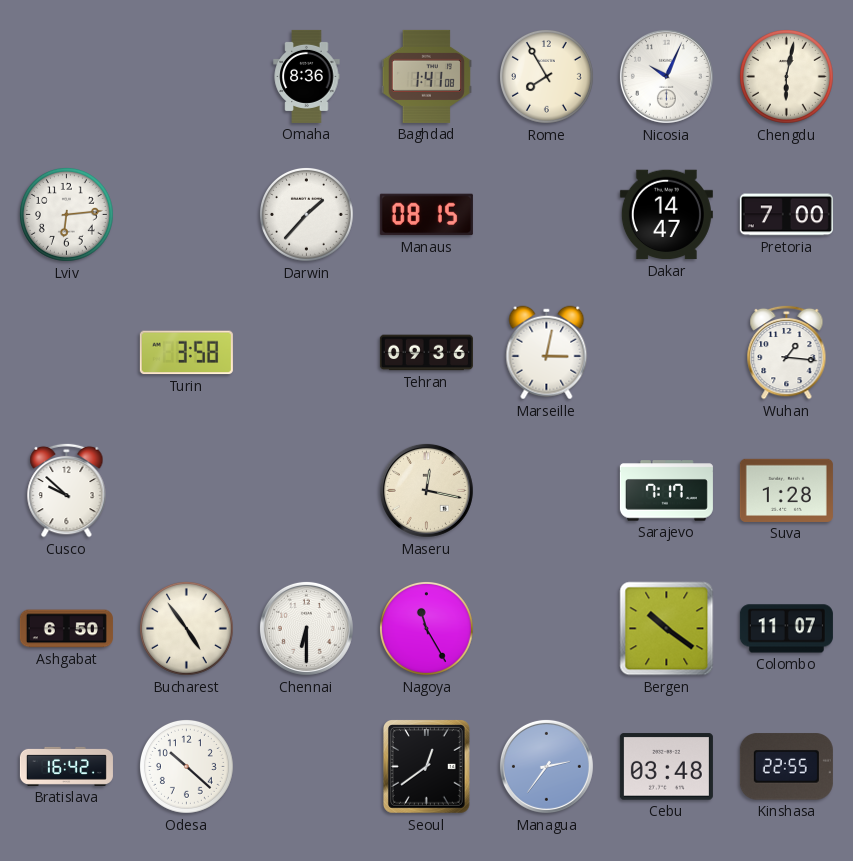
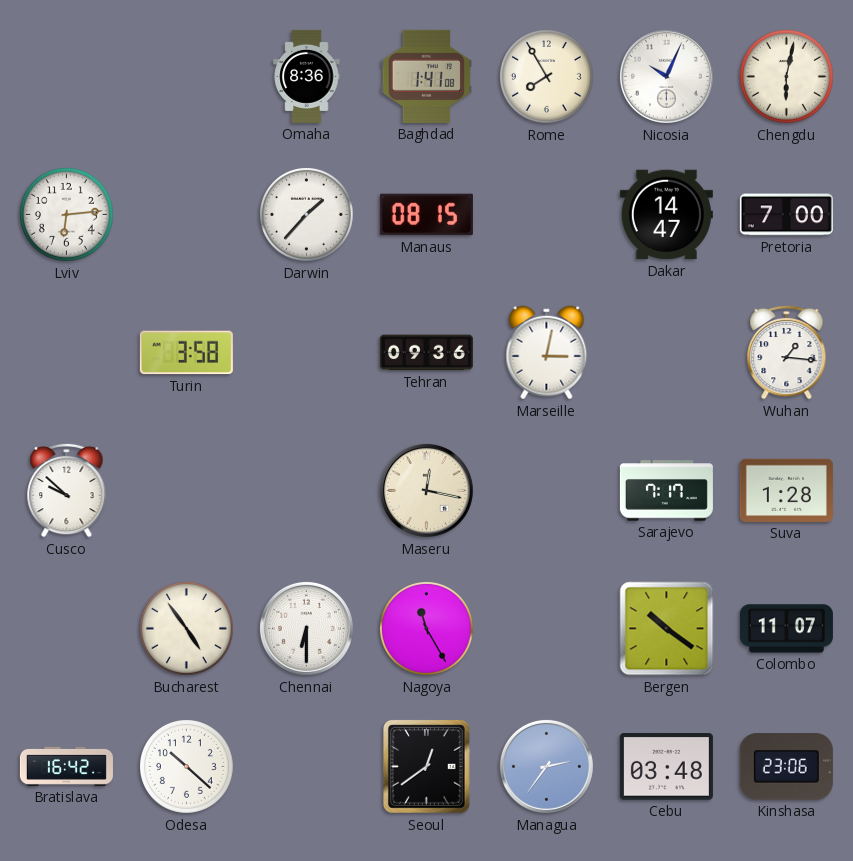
Ashgabat: 6:50 -> none (66, 629)
Kinshasa: 22:55 -> 23:06 (786, 767)
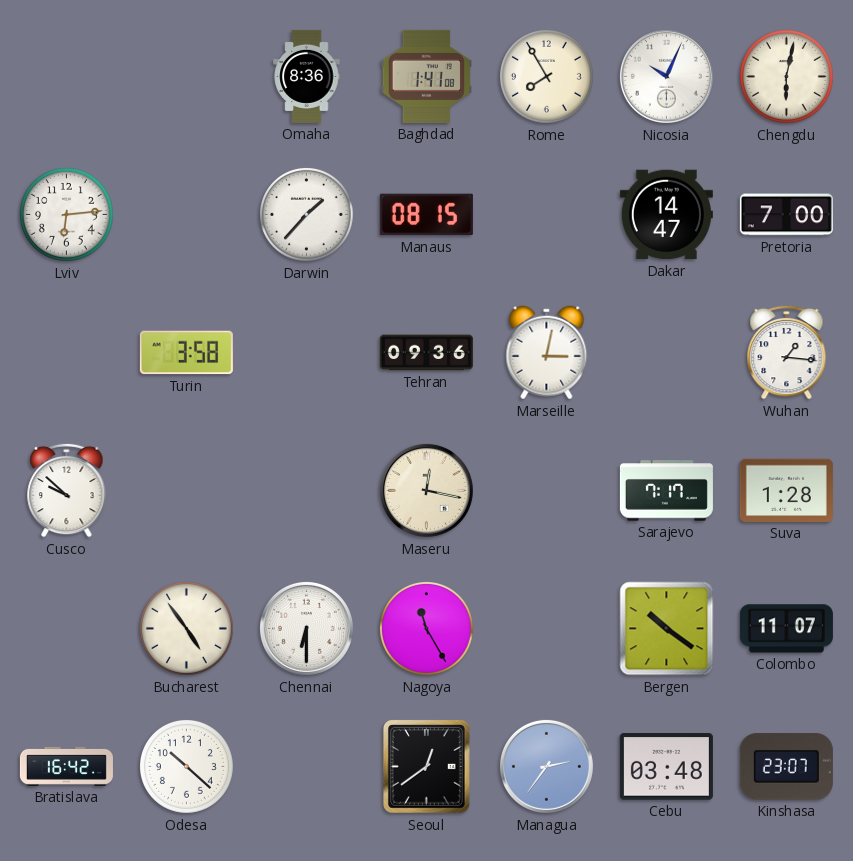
Kinshasa: 23:06 -> 23:07 (786, 767)
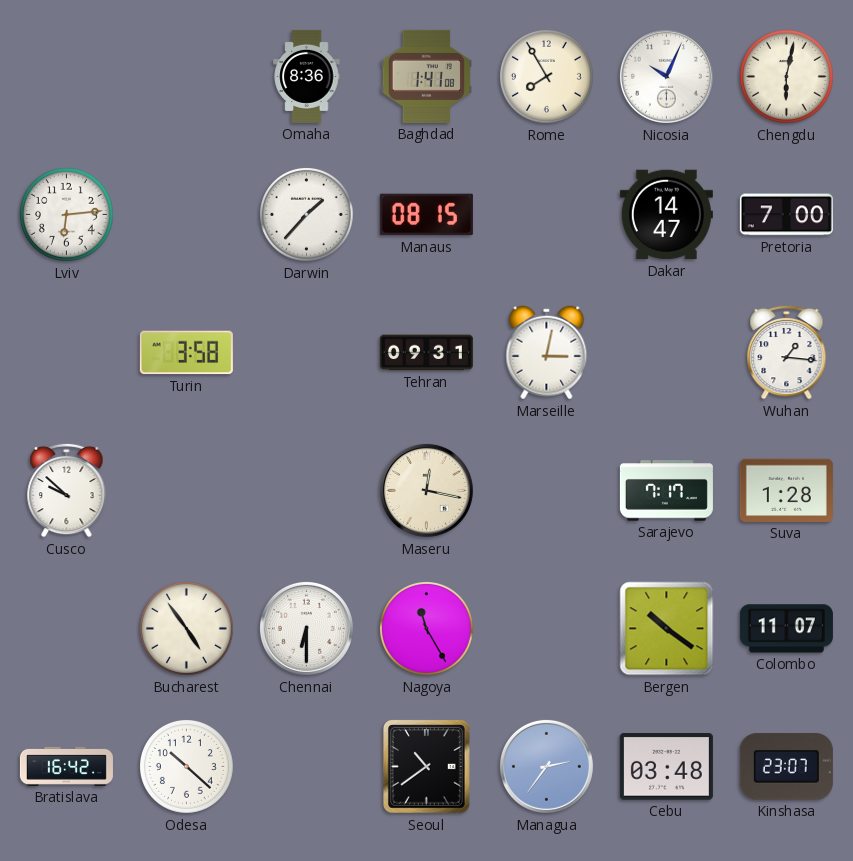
Tehran: 09:36 -> 09:31 (426, 353)
Seoul: 12:39 -> 10:39 (426, 767)
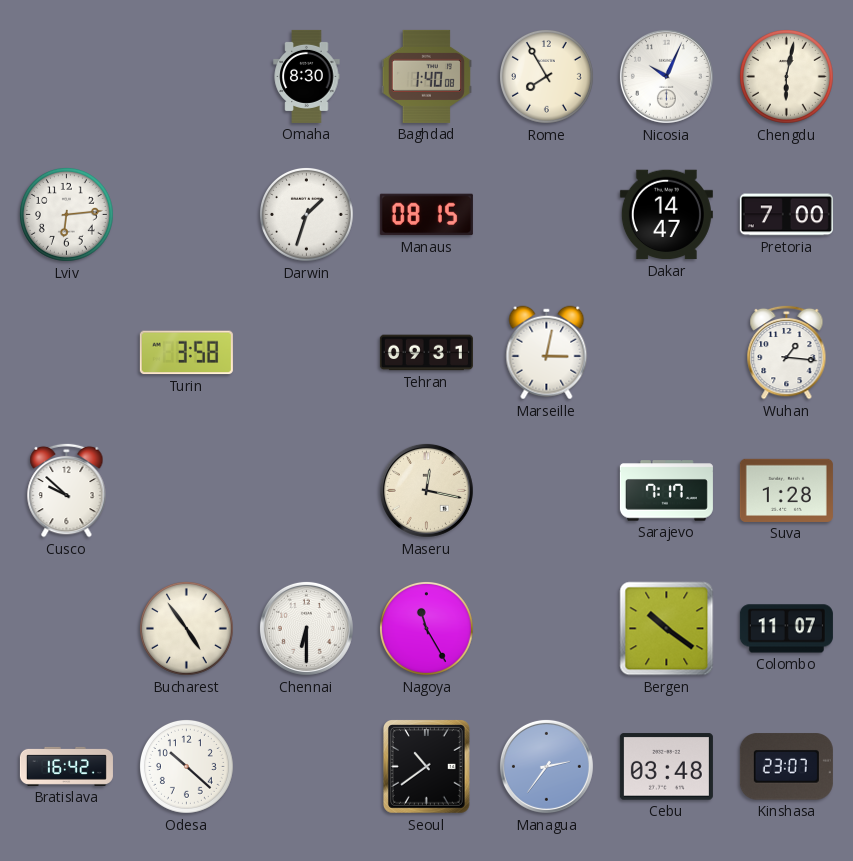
Omaha: 8:36 -> 8:30 (307, 76)
Baghdad: 1:41 -> 1:40 (426, 76)
Darwin: 1:37 -> 1:33 (307, 215)
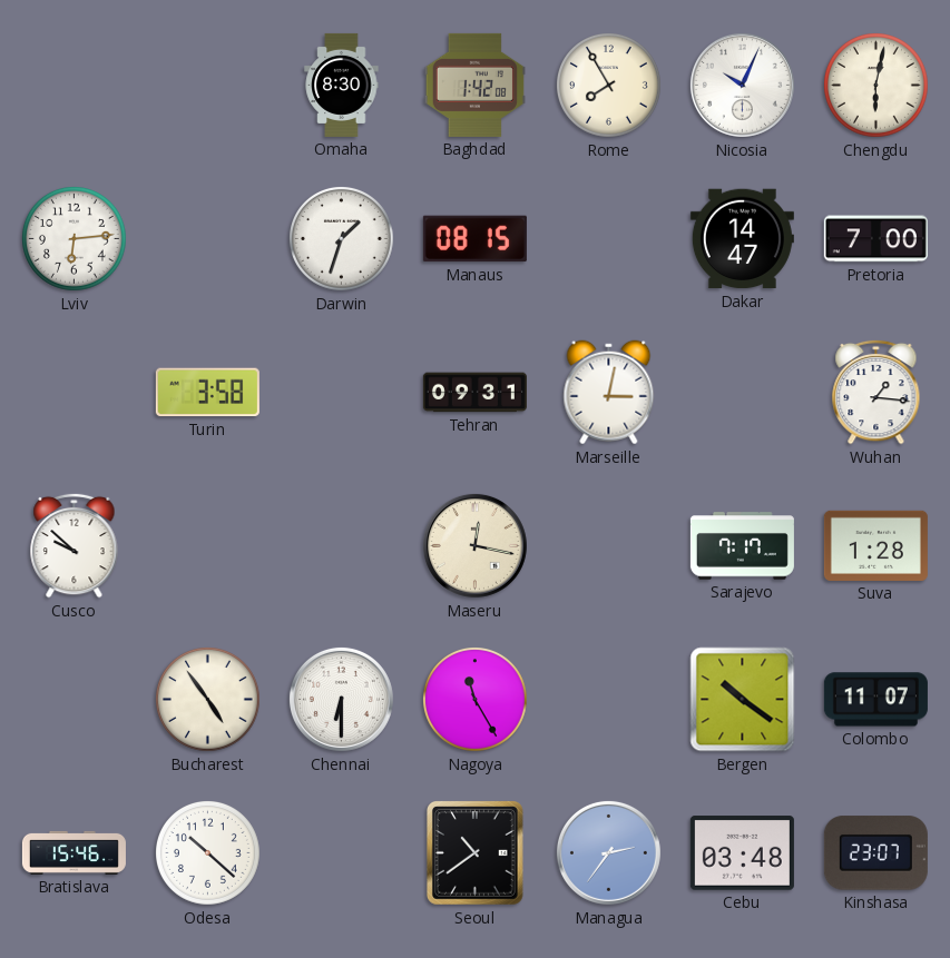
Baghdad: 1:40 -> 1:42 (474, 85)
Bratislava: 16:42 -> 15:46 (74, 852)
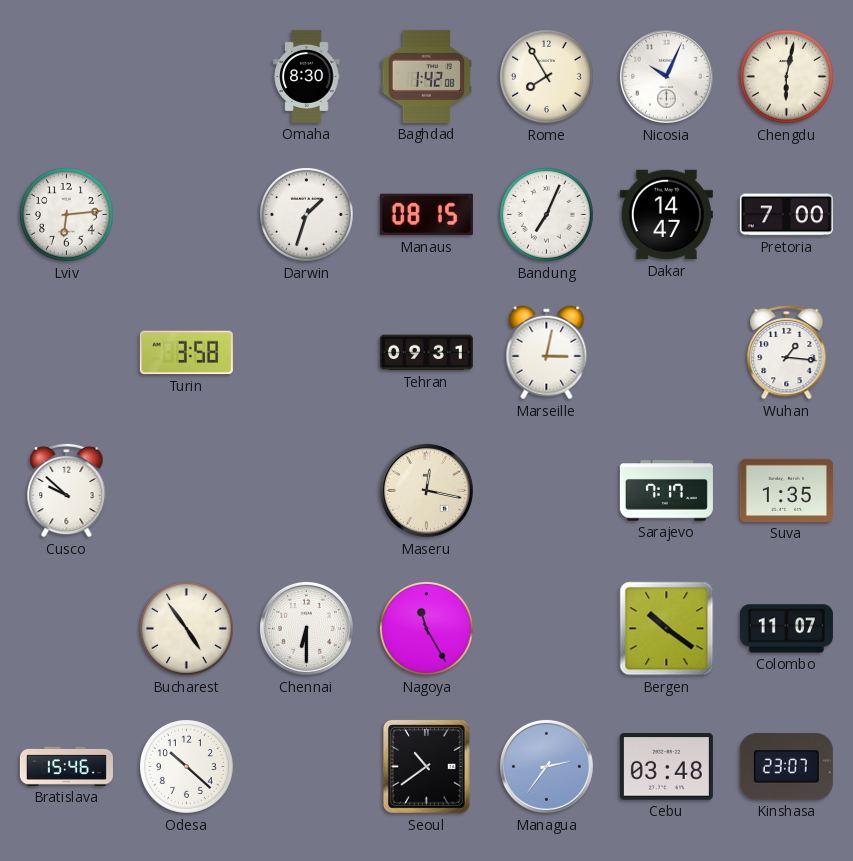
Bandung: none -> 7:04 (547, 215)
Suva: 1:28 -> 1:35 (786, 490)
